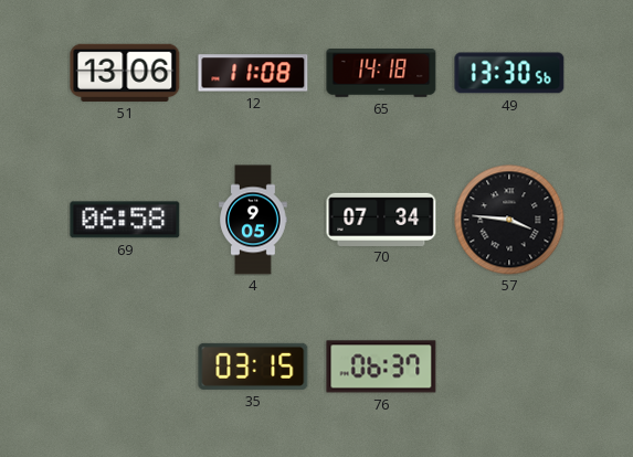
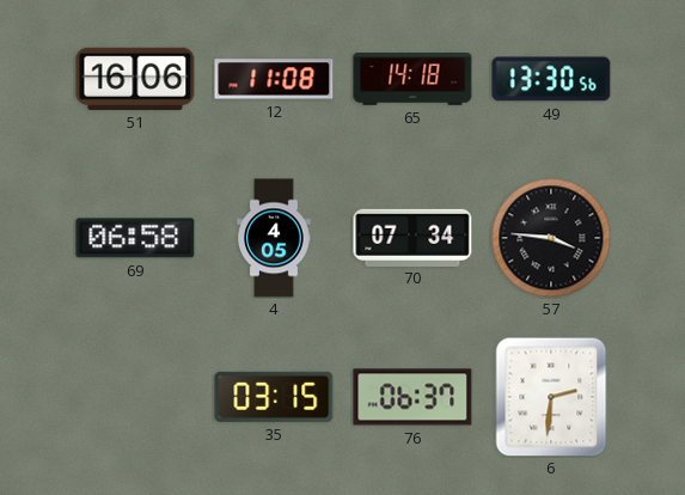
51: 13:06 -> 16:06 (135, 79)
4: 9:05 -> 4:05 (274, 238)
6: none -> 2:31 (551, 397)
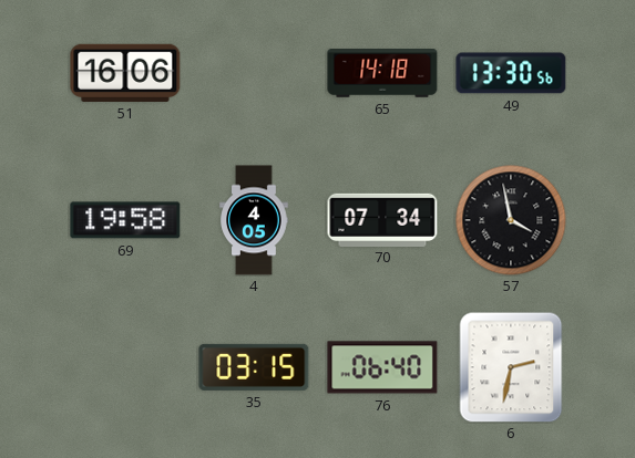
12: 11:08 -> none (274, 79)
69: 06:58 -> 19:58 (125, 220)
57: 3:46 -> 3:58 (511, 220)
76: 06:37 -> 06:40 (382, 367)
6: 2:31 -> 2:32 (511, 367)
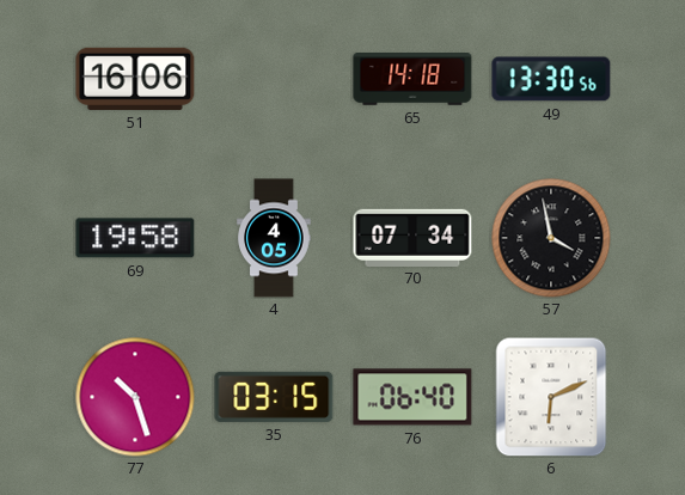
77: none -> 10:27 (135, 397)
6: 2:32 -> 6:11 (551, 397)
